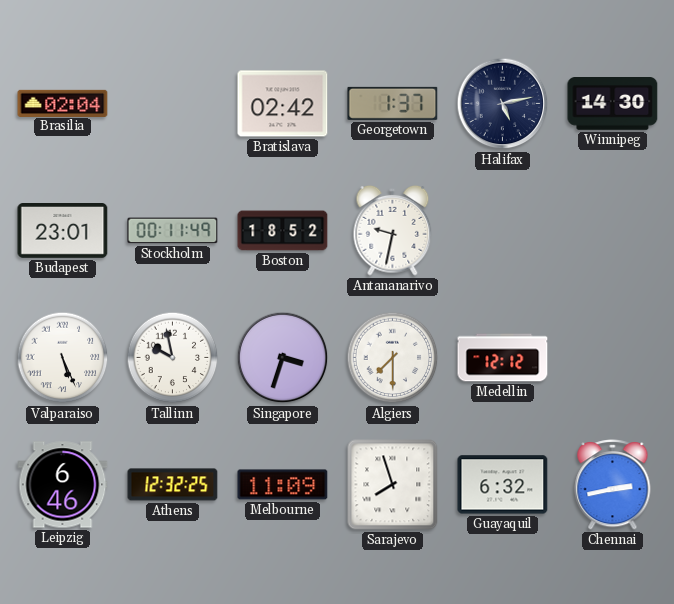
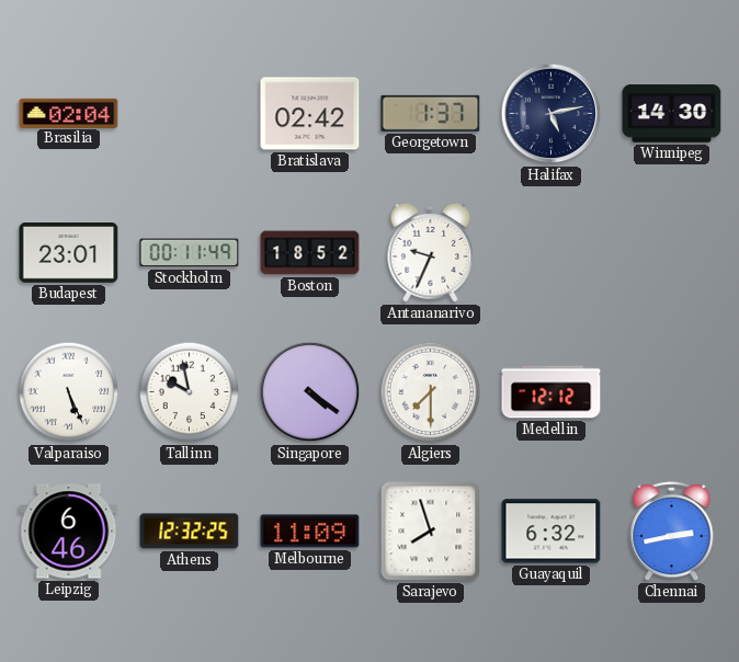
Antananarivo: 9:32 -> 9:34 (431, 252)
Singapore: 3:33 -> 4:21 (310, 392)
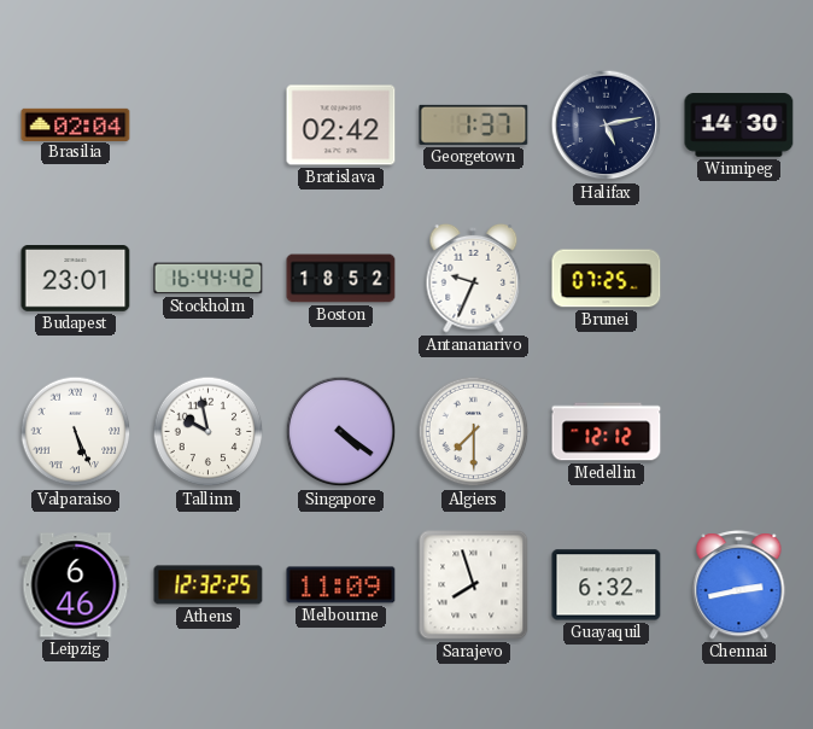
Stockholm: 00:11 -> 16:44 (209, 279)
Brunei: none -> 07:25 (607, 279)
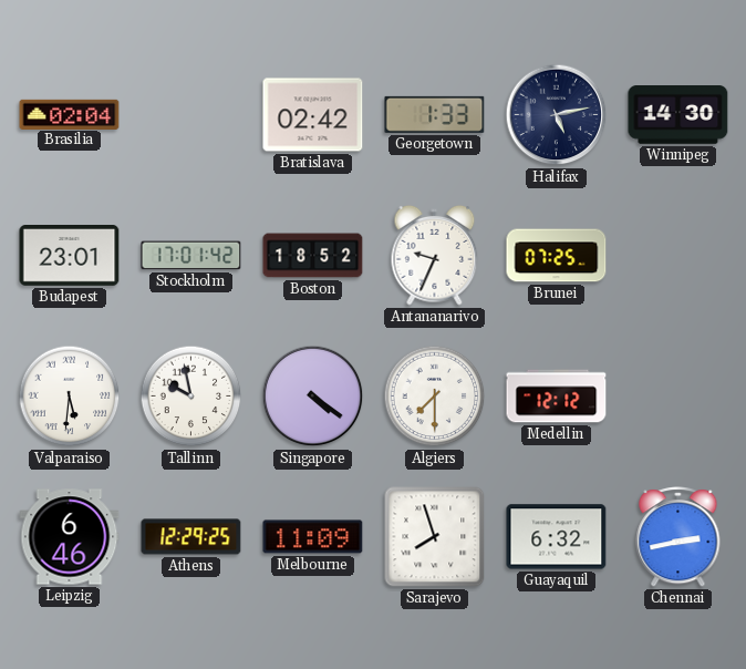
Georgetown: 1:37 -> 1:33 (435, 114)
Stockholm: 16:44 -> 17:01 (191, 256)
Valparaiso: 5:26 -> 5:31 (70, 397)
Athens: 12:32 -> 12:29 (191, 537)
